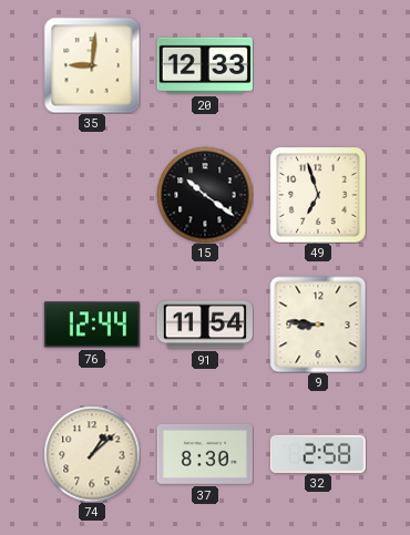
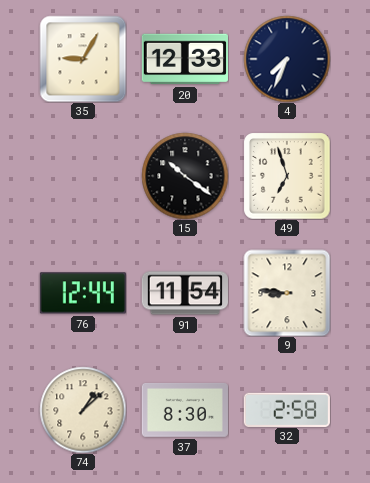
35: 9:01 -> 9:05 (83, 59)
4: none -> 7:34 (287, 59)
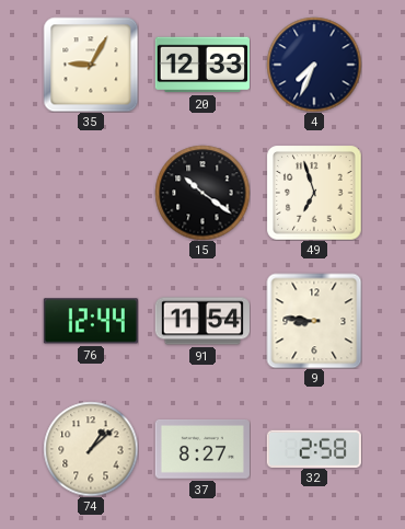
37: 8:30 -> 8:27 (202, 449)
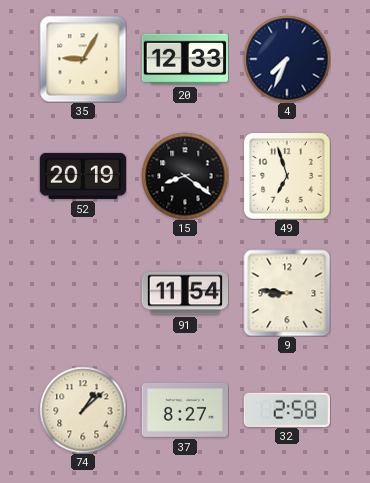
52: none -> 20:19 (83, 176)
15: 10:21 -> 8:21 (185, 176)
76: 12:44 -> none (91, 321)
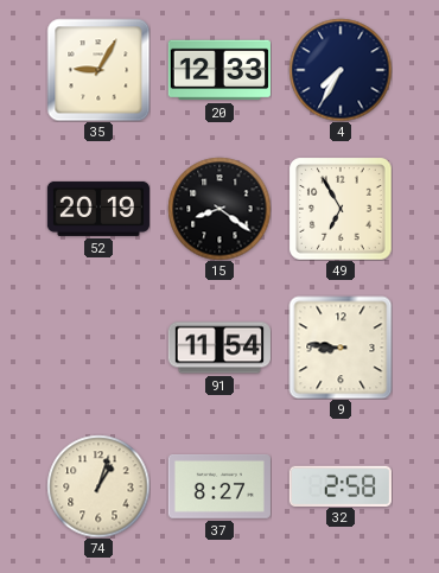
4: 7:34 -> 7:35 (341, 70)
49: 6:57 -> 6:55 (341, 209)
74: 1:08 -> 1:03 (98, 486)
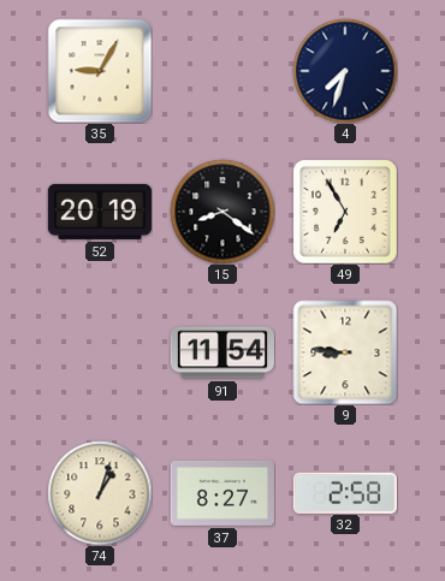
20: 12:33 -> none (220, 70)
4: 7:35 -> 7:33 (345, 71)
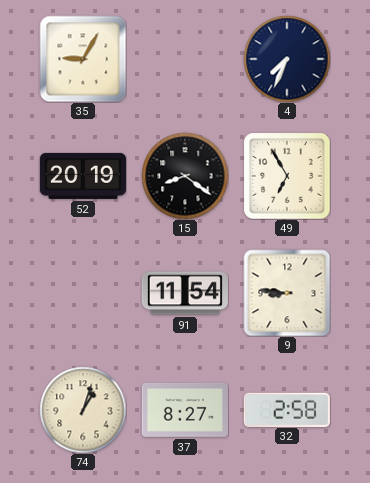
4: 7:33 -> 7:34 (287, 59)
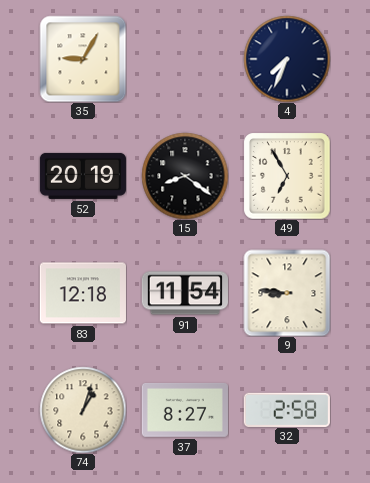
83: none -> 12:18 (83, 293)
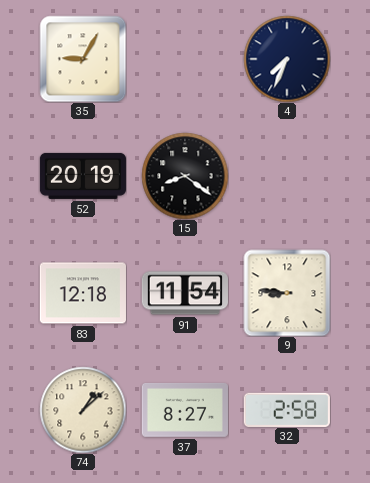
49: 6:55 -> none (287, 176)
74: 1:03 -> 1:08 (83, 410)
